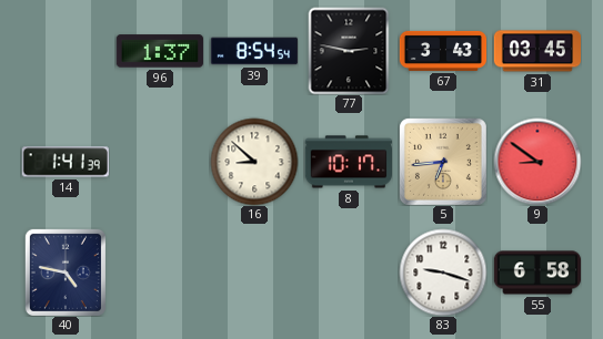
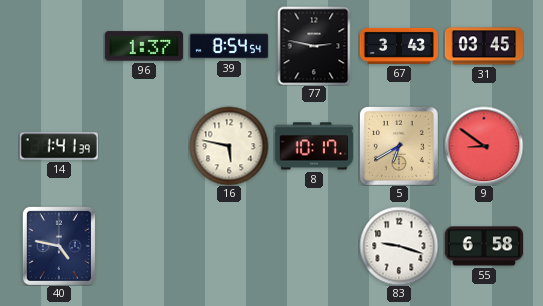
16: 8:52 -> 5:47 (229, 146)
5: 6:44 -> 6:40 (399, 146)
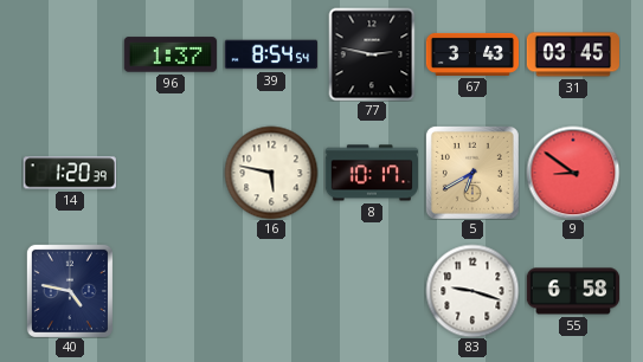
14: 1:41 -> 1:20 (70, 173)
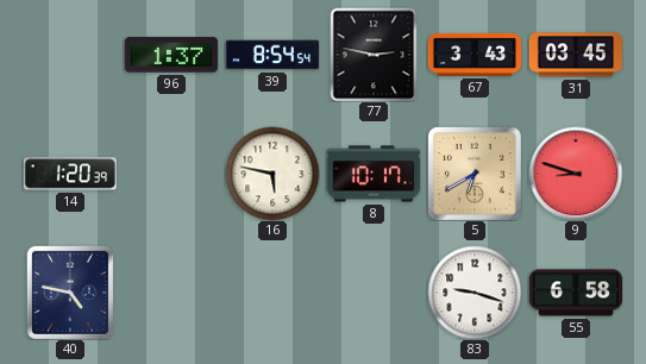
9: 8:51 -> 8:48 (576, 174)
